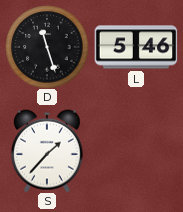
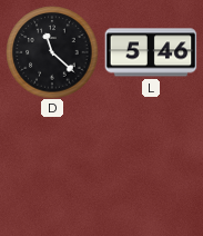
D: 11:27 -> 11:22 (52, 52)
S: 1:37 -> none (47, 151)
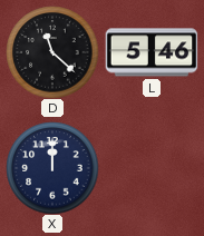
X: none -> 12:00 (52, 168)
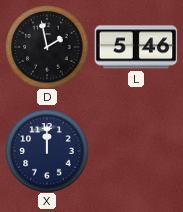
D: 11:22 -> 1:58 (47, 47)
